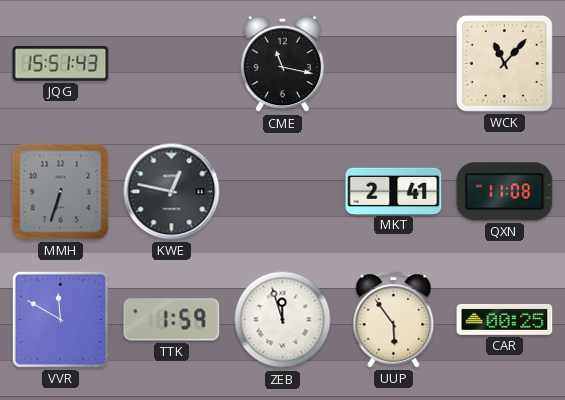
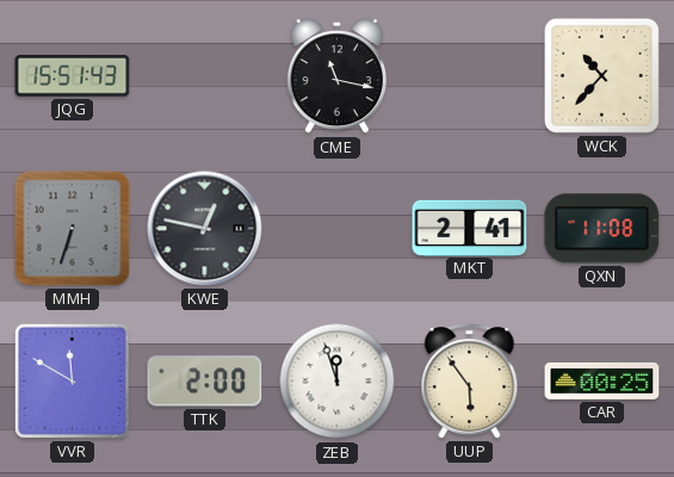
WCK: 11:07 -> 10:37 (601, 75)
TTK: 1:59 -> 2:00 (205, 382)
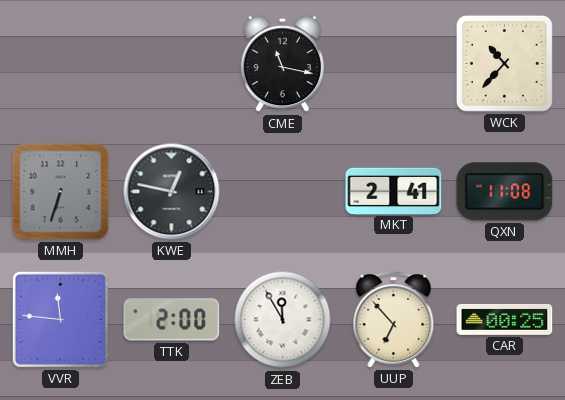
JQG: 15:51 -> none (73, 76)
VVR: 11:50 -> 11:46 (60, 319)
ZEB: 11:57 -> 11:55 (283, 320)
UUP: 5:54 -> 6:53 (394, 320)
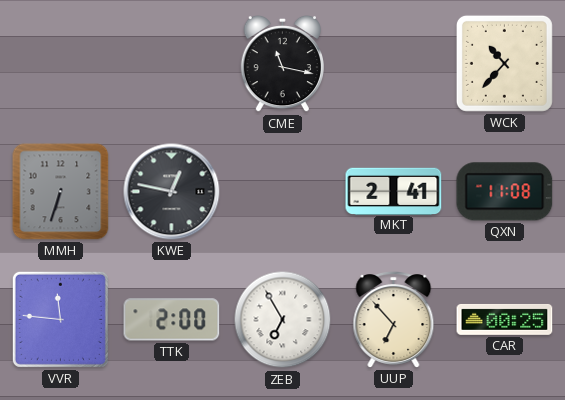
ZEB: 11:55 -> 6:55 (283, 320)
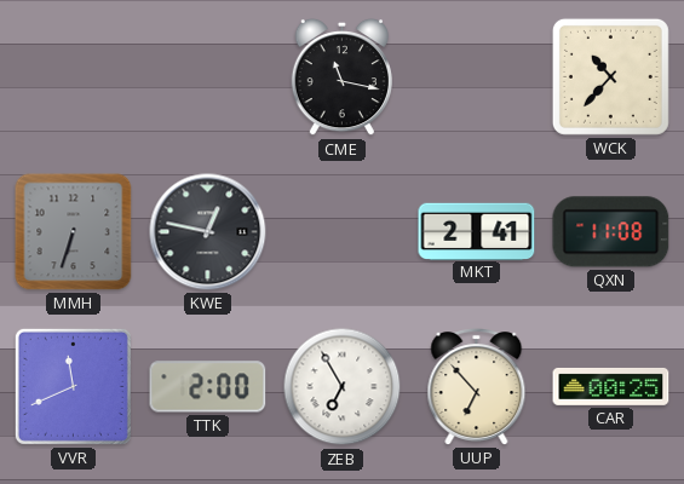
VVR: 11:46 -> 11:41 (73, 386)
